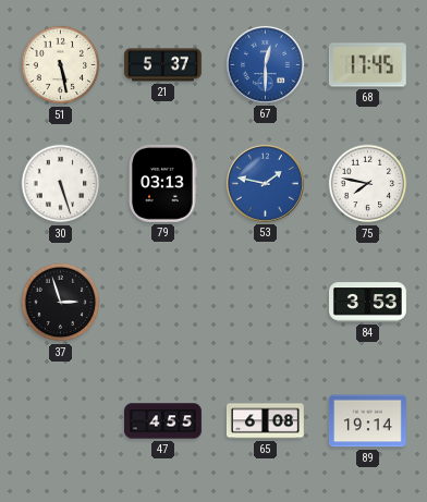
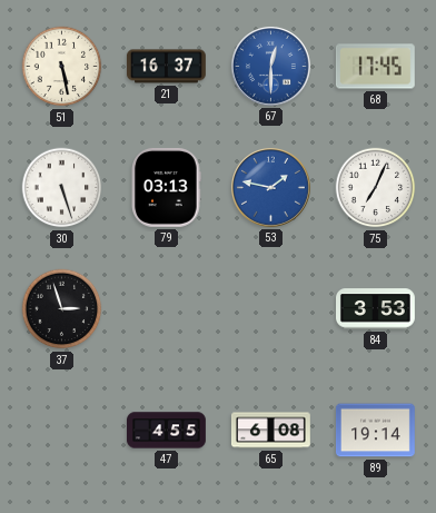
21: 5:37 -> 16:37 (166, 67)
75: 7:47 -> 7:04 (376, 188)
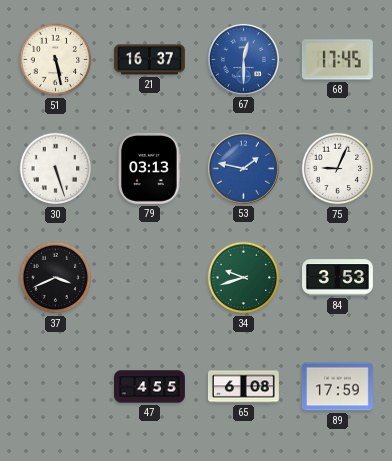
75: 7:04 -> 9:04 (338, 169)
37: 2:57 -> 3:41 (56, 278)
34: none -> 9:42 (244, 278)
89: 19:14 -> 17:59 (337, 387)
